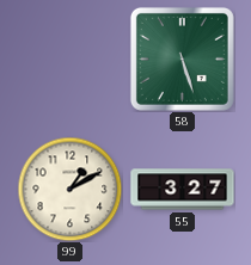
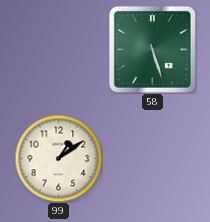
99: 1:10 -> 1:09 (58, 158)
55: 3:27 -> none (183, 190)
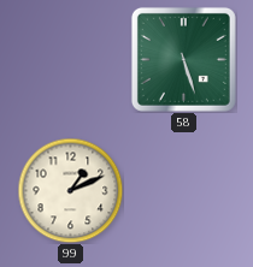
99: 1:09 -> 1:11 (70, 190)
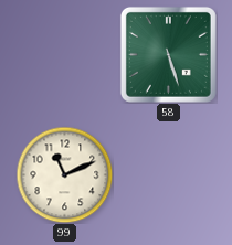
99: 1:11 -> 11:11 (64, 174)
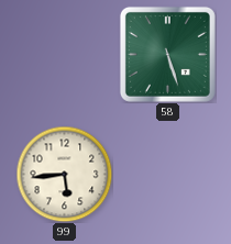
99: 11:11 -> 5:44 (64, 174)
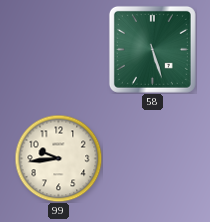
99: 5:44 -> 9:44 (58, 158)
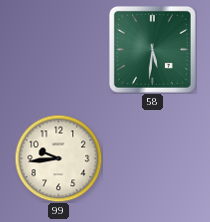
58: 5:27 -> 5:31 (152, 49)
